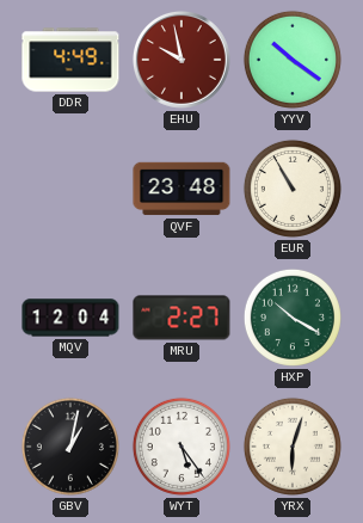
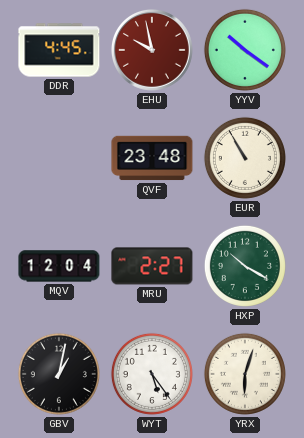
DDR: 4:49 -> 4:45 (59, 50)
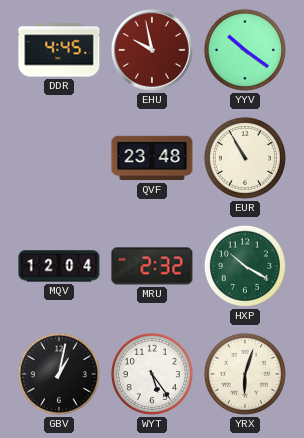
MRU: 2:27 -> 2:32 (152, 266)
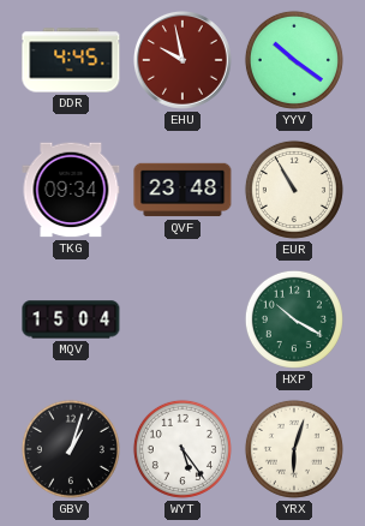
TKG: none -> 09:34 (71, 190)
MQV: 12:04 -> 15:04 (71, 319)
MRU: 2:32 -> none (152, 266)
GBV: 1:02 -> 1:03 (71, 449)
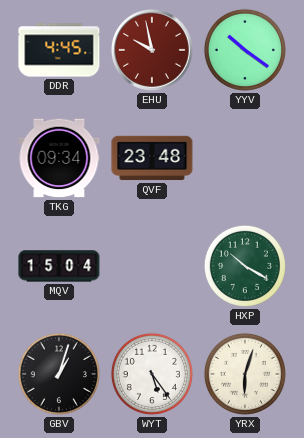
EUR: 10:55 -> none (294, 190)
